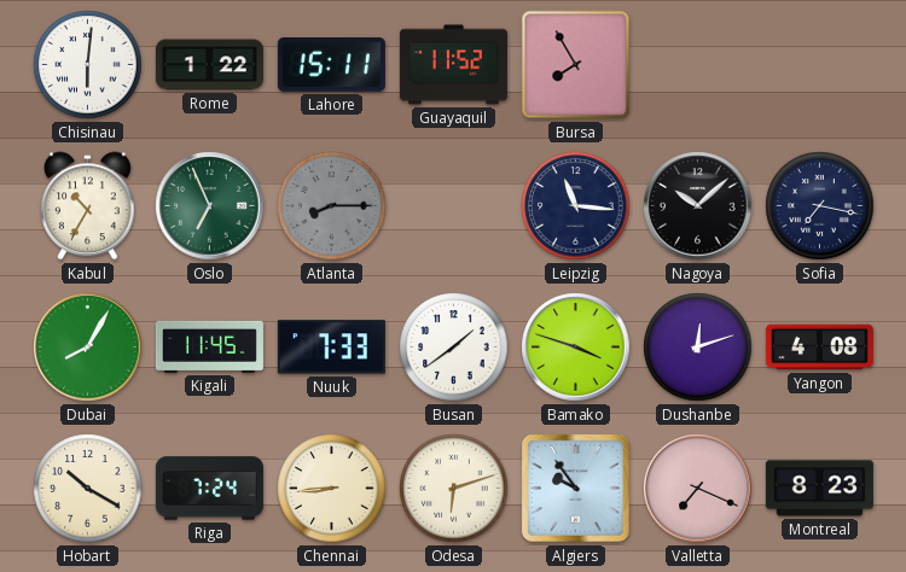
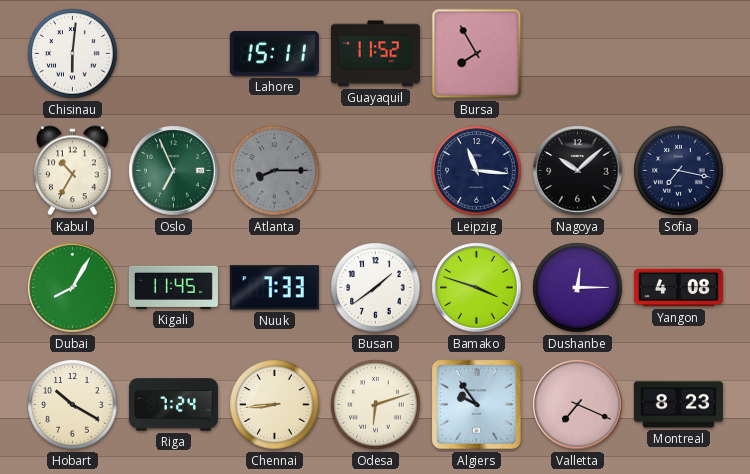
Rome: 1:22 -> none (209, 65)
Dushanbe: 12:12 -> 12:15 (578, 288)
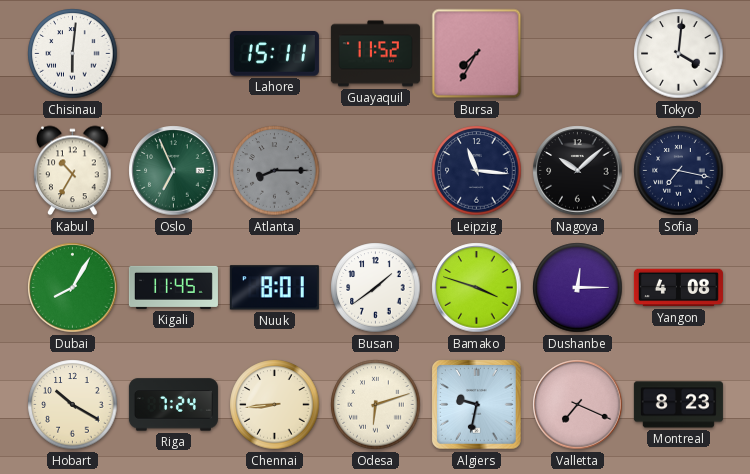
Bursa: 7:55 -> 7:35 (477, 54)
Tokyo: none -> 4:01 (679, 54)
Nuuk: 7:33 -> 8:01 (274, 288)
Algiers: 9:54 -> 9:32 (477, 405)
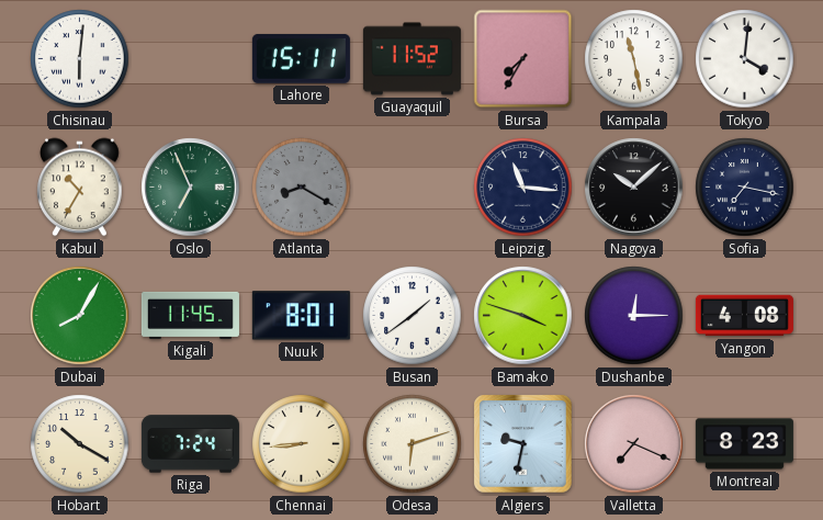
Kampala: none -> 11:28 (634, 59)
Atlanta: 8:15 -> 8:20 (302, 188)
